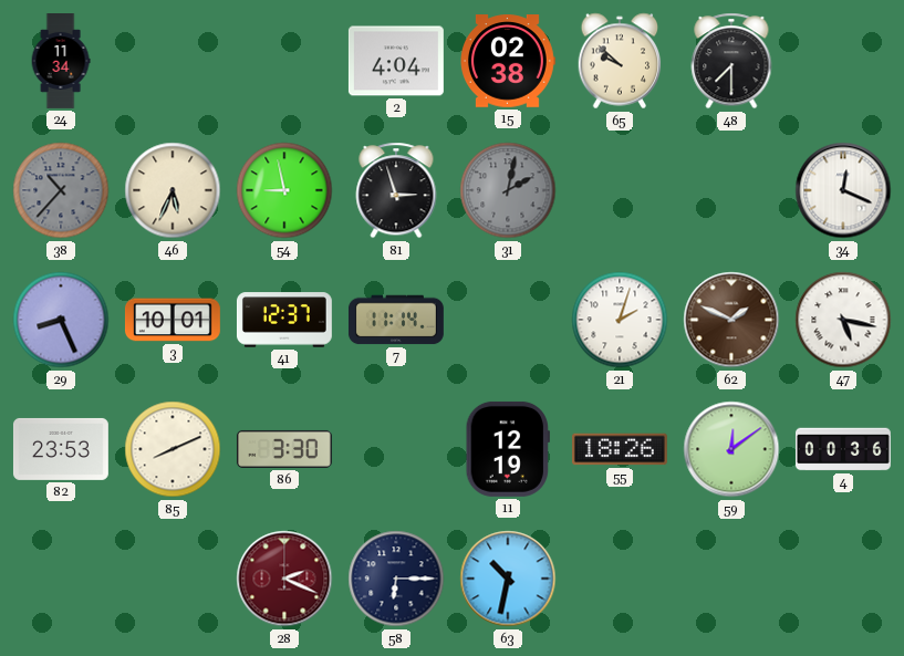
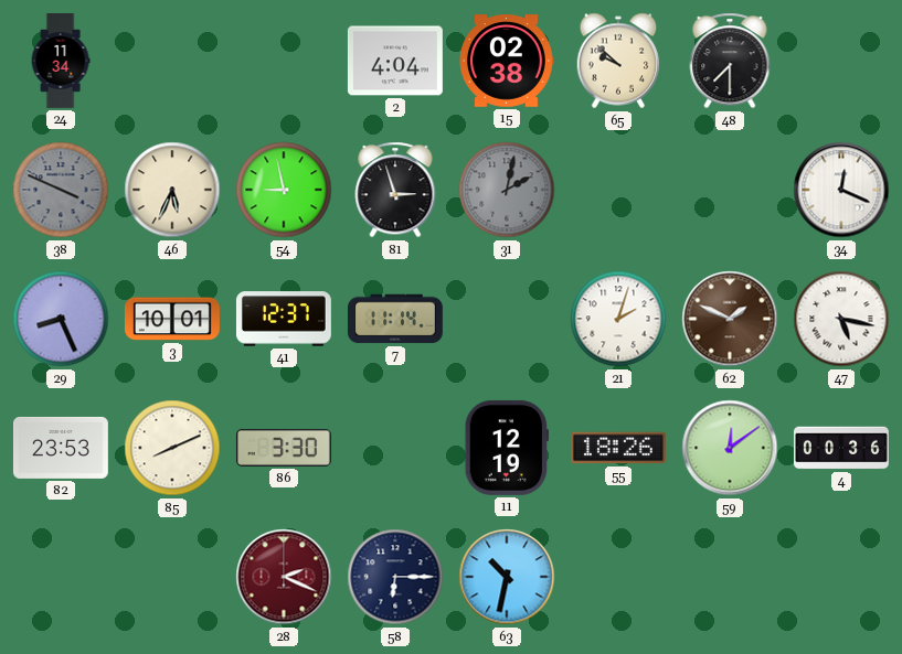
38: 10:37 -> 3:49 (61, 190)
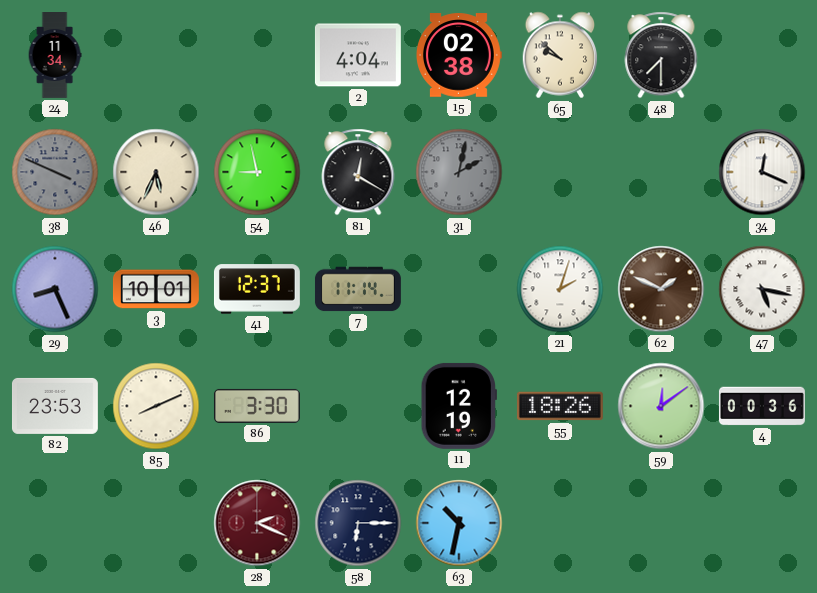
81: 2:57 -> 12:20 (358, 172)
